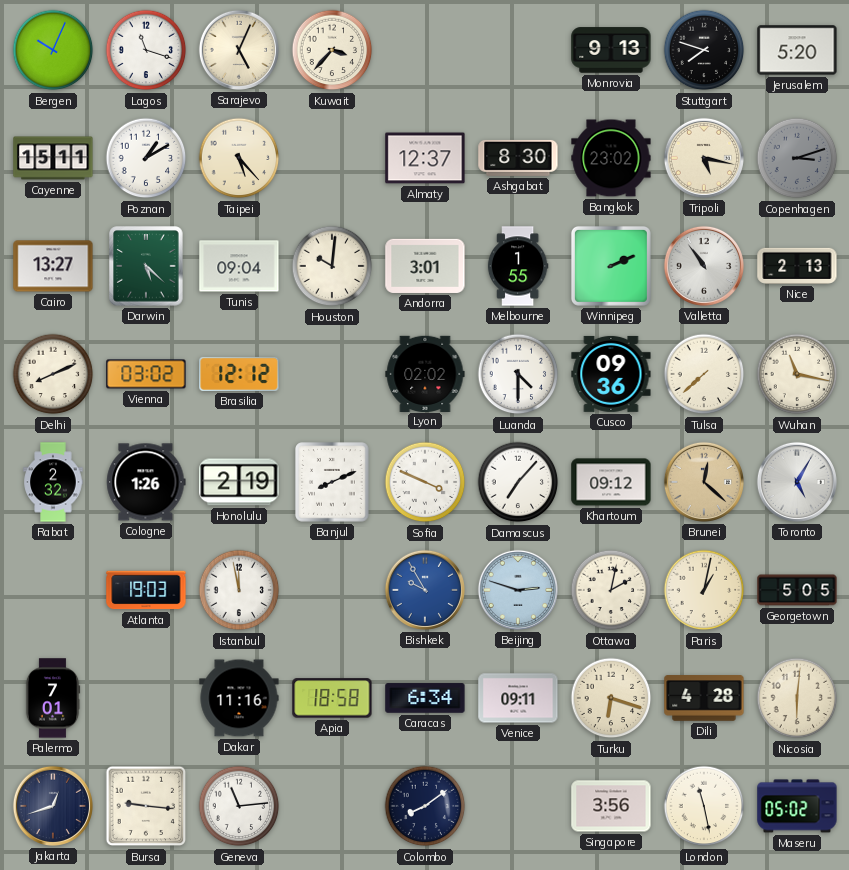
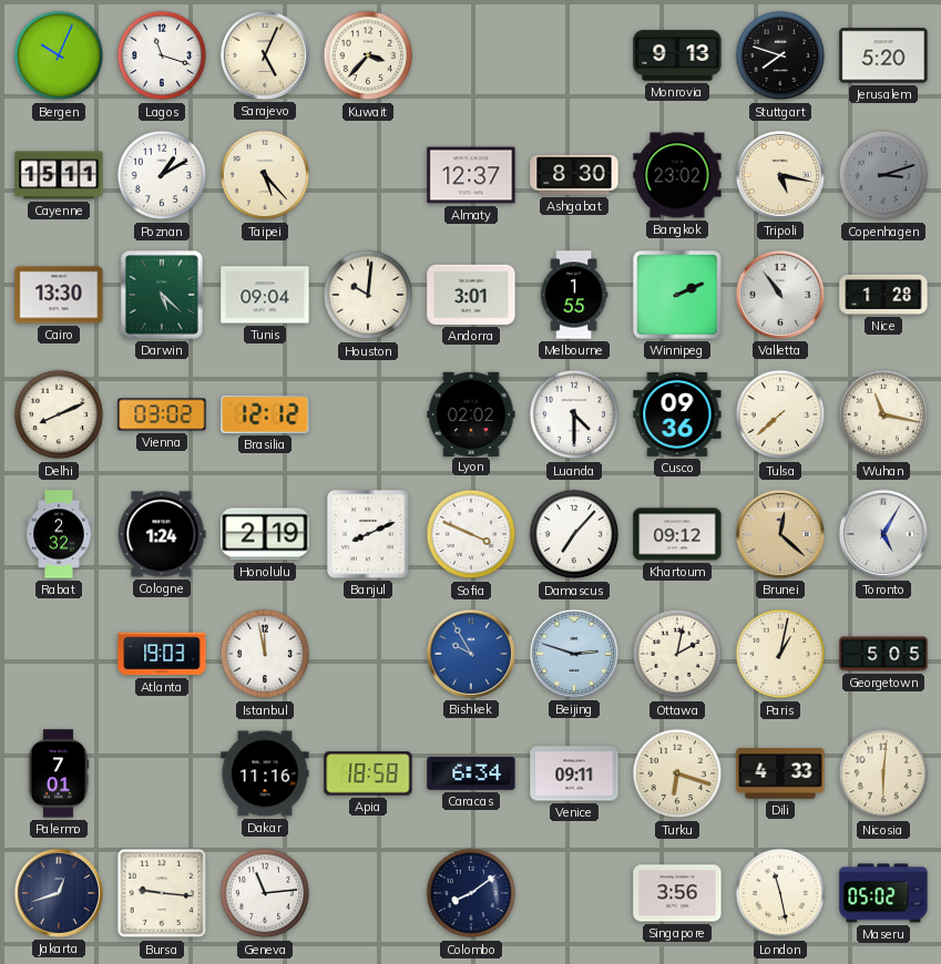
Cairo: 13:27 -> 13:30 (59, 295)
Nice: 2:13 -> 1:28 (883, 295)
Cologne: 1:26 -> 1:24 (162, 534)
Dili: 4:28 -> 4:33 (780, 773)
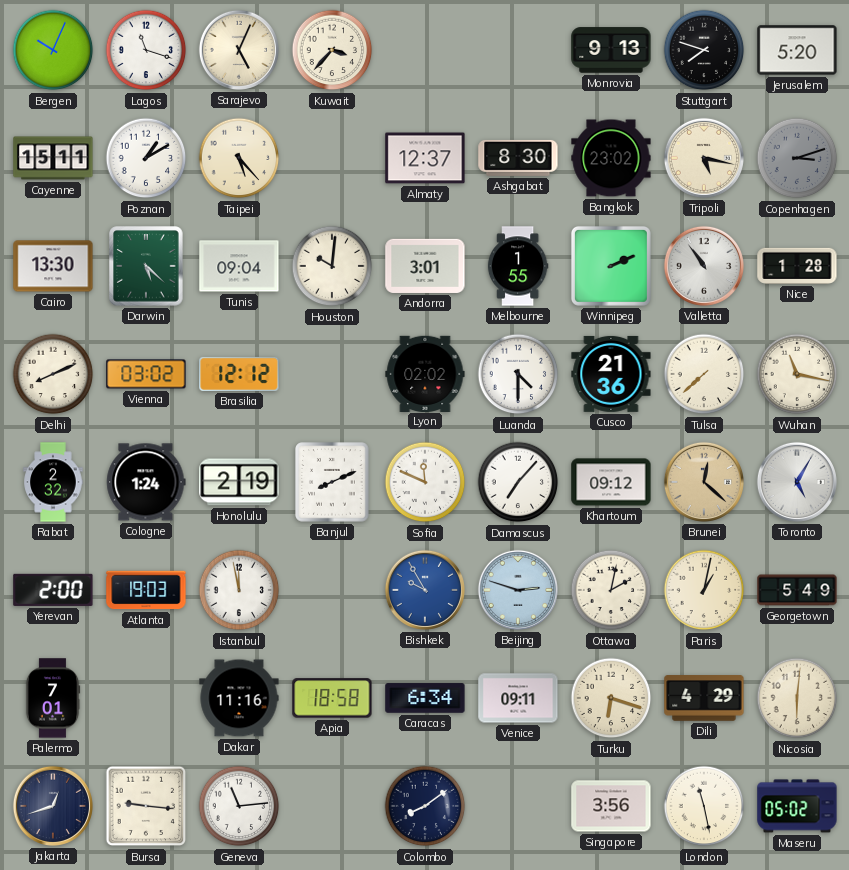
Cusco: 09:36 -> 21:36 (611, 374)
Sofia: 3:49 -> 11:49 (425, 482)
Yerevan: none -> 2:00 (53, 590)
Georgetown: 5:05 -> 5:49 (797, 590)
Dili: 4:33 -> 4:29 (704, 698)
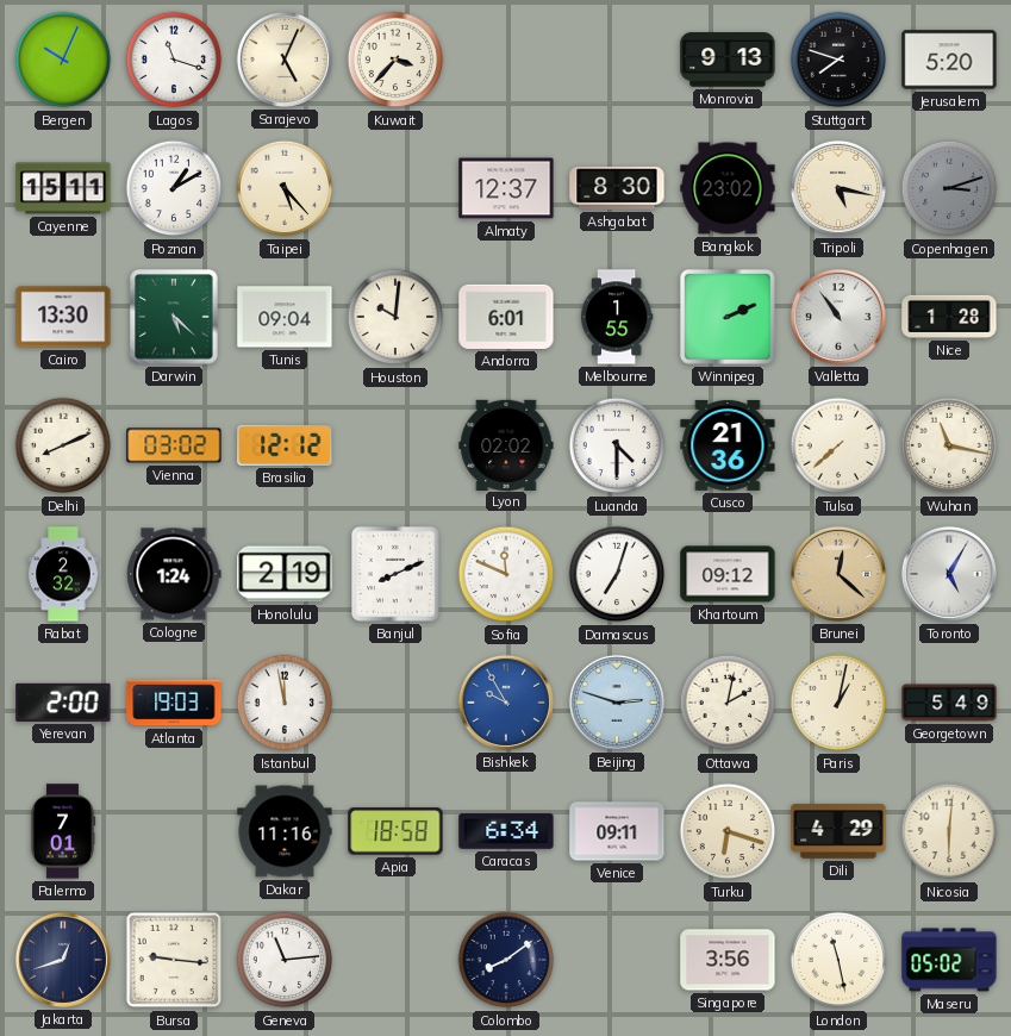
Andorra: 3:01 -> 6:01 (506, 317)
Damascus: 7:07 -> 7:03 (617, 574)
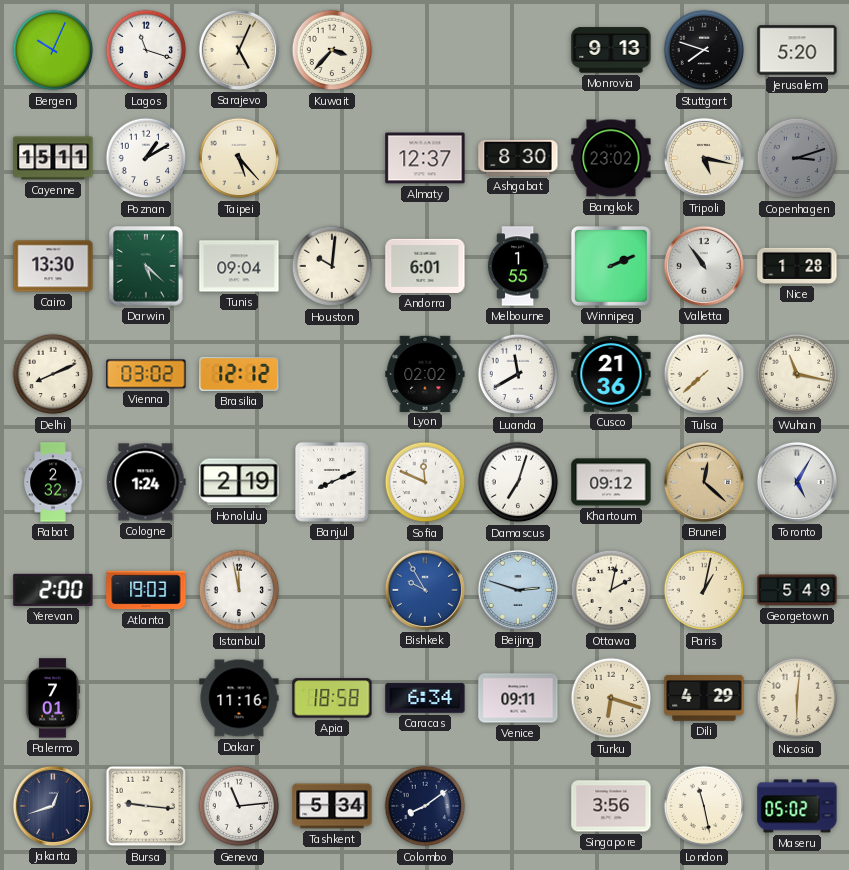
Luanda: 4:30 -> 11:40 (518, 374)
Tashkent: none -> 5:34 (332, 806)
